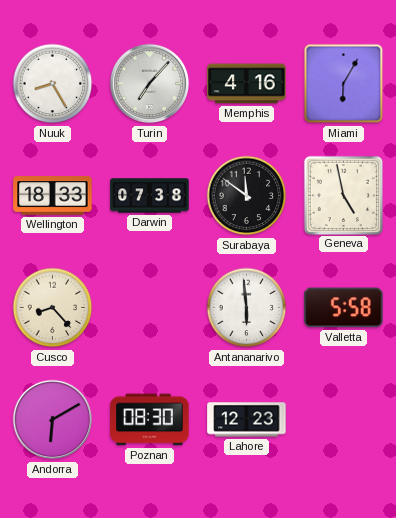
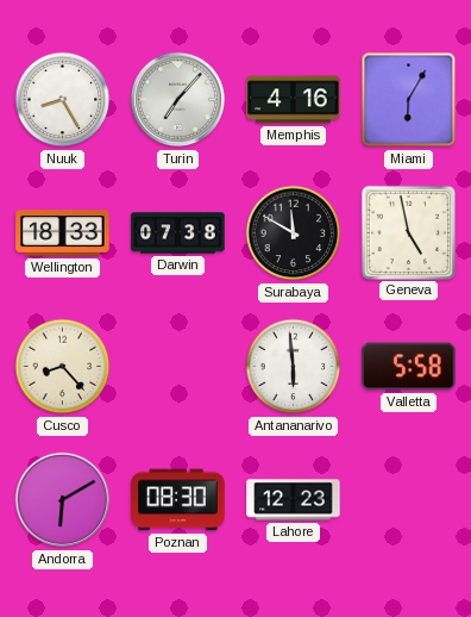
Surabaya: 11:51 -> 11:50 (294, 233)
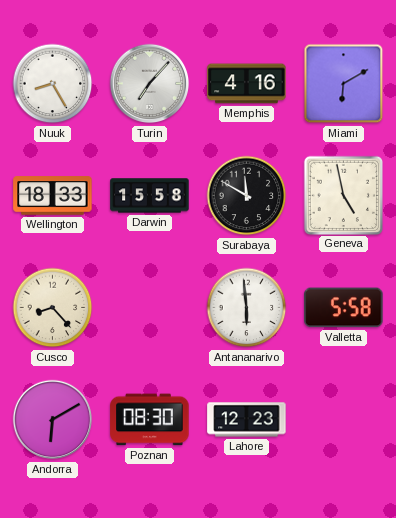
Miami: 6:05 -> 6:10 (344, 84)
Darwin: 07:38 -> 15:58 (150, 196)
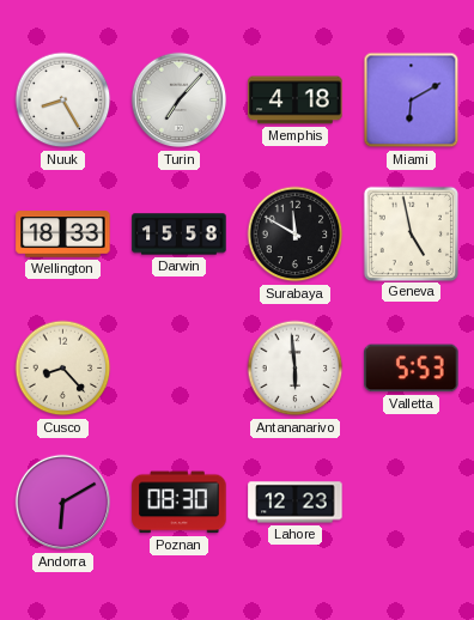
Memphis: 4:16 -> 4:18 (296, 101)
Valletta: 5:58 -> 5:53 (412, 369)
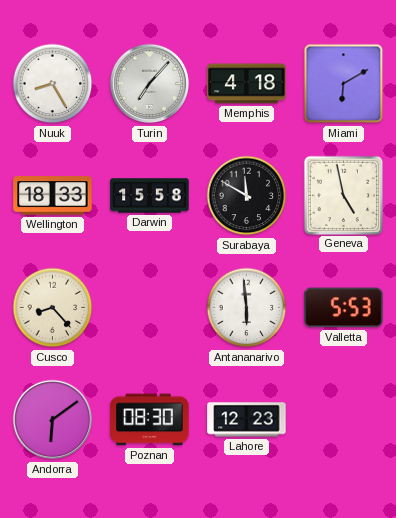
Andorra: 6:10 -> 6:09 (53, 420)
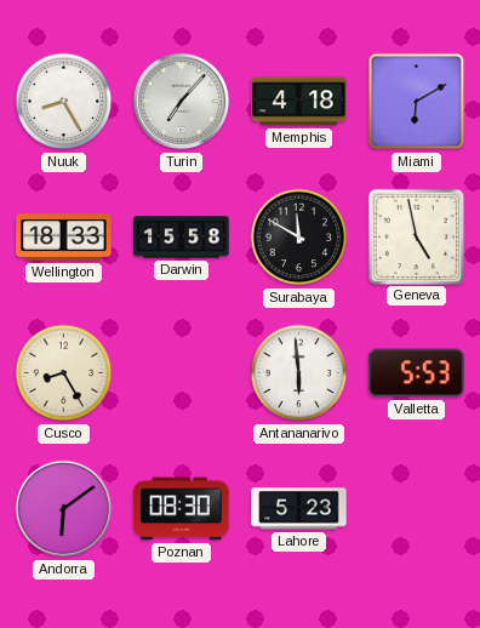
Cusco: 8:23 -> 8:25 (64, 373)
Lahore: 12:23 -> 5:23 (299, 509)
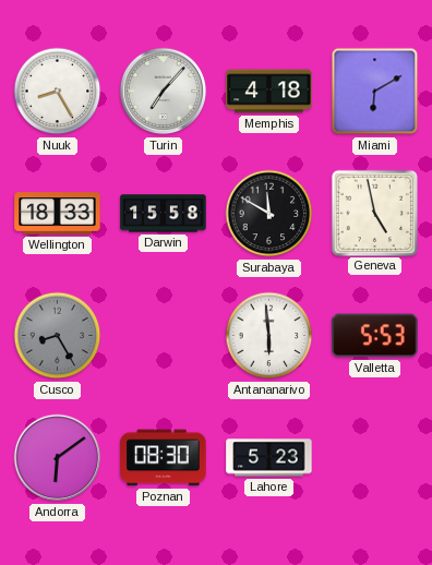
Cusco dial: cream -> grey (58, 336)
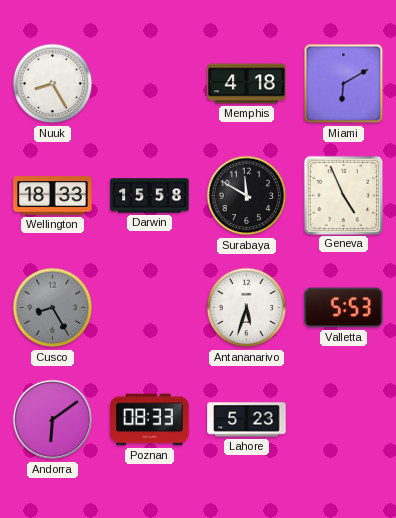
Turin: 7:07 -> none (164, 92)
Geneva: 4:58 -> 4:56 (343, 195)
Antananarivo: 5:59 -> 5:33 (247, 308)
Poznan: 08:30 -> 08:33 (150, 420)
